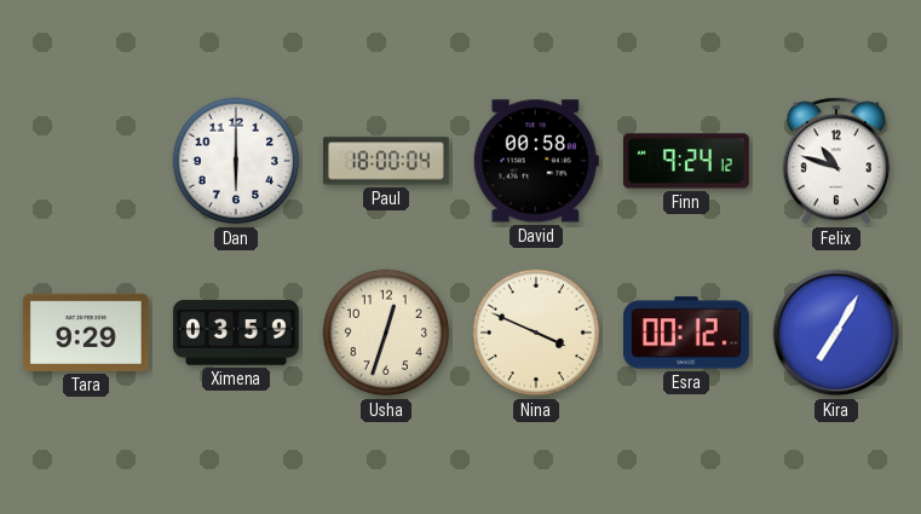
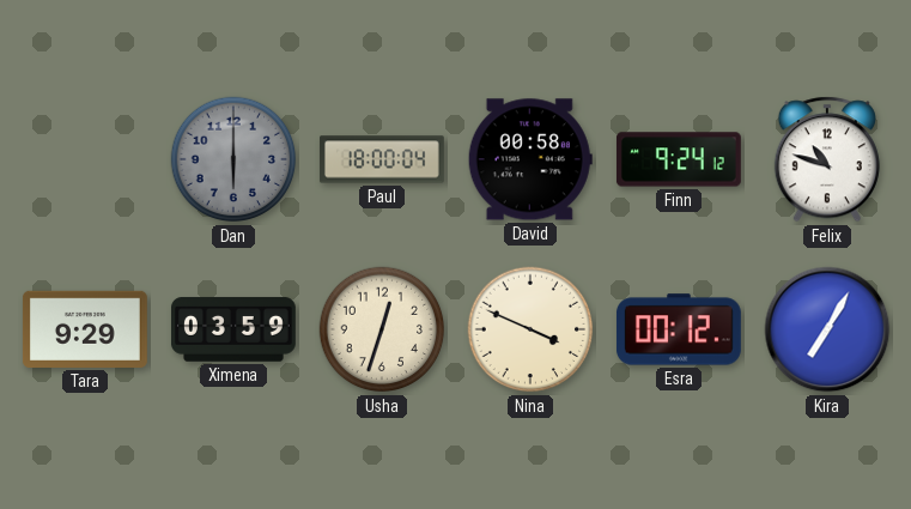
Dan dial: white -> grey (233, 159)
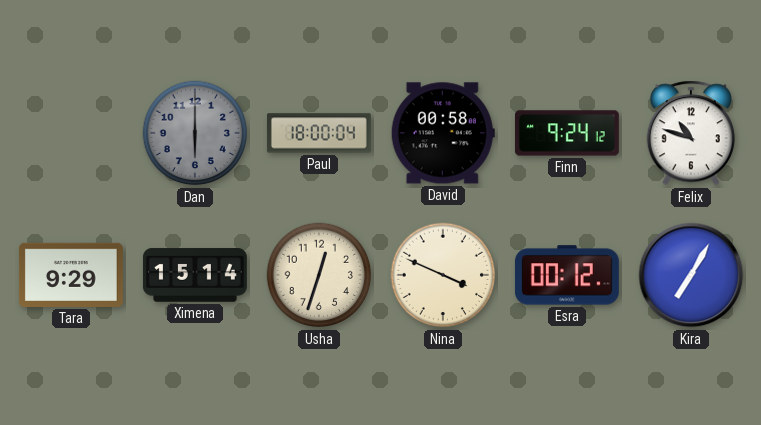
Ximena: 03:59 -> 15:14 (195, 275)
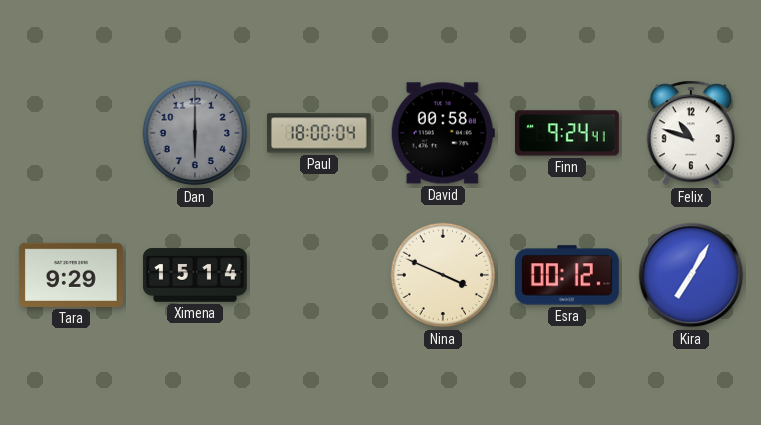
Finn: 9:24:12 -> 9:24:41 (567, 133)
Usha: 12:33 -> none (319, 275)
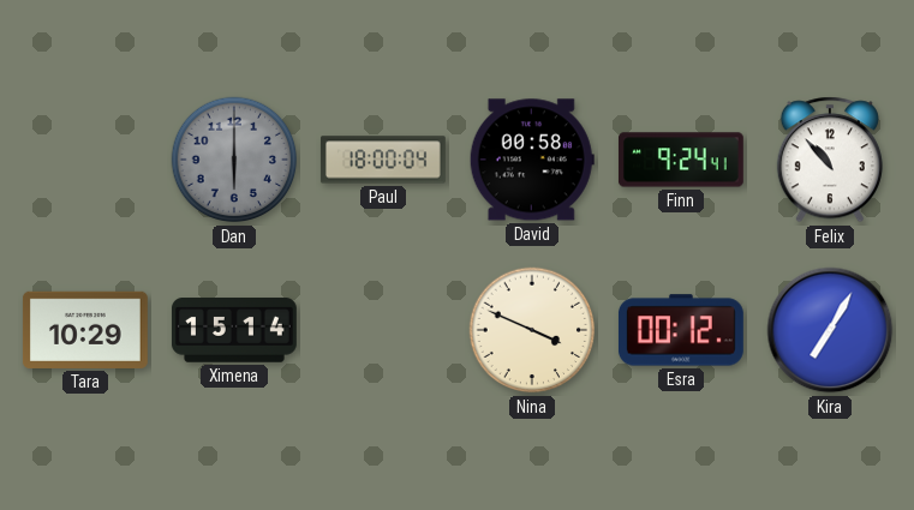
Felix: 10:48 -> 10:53 (830, 160)
Tara: 9:29 -> 10:29 (85, 330)
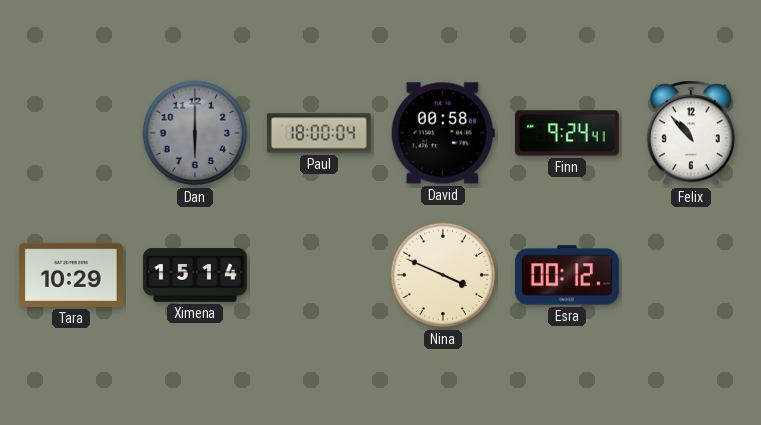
Kira: 7:05 -> none (830, 330)
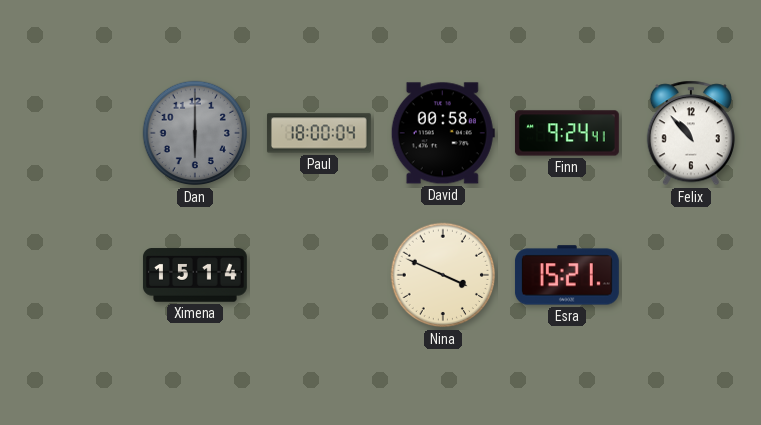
Tara: 10:29 -> none (71, 275)
Esra: 00:12 -> 15:21 (567, 275)
